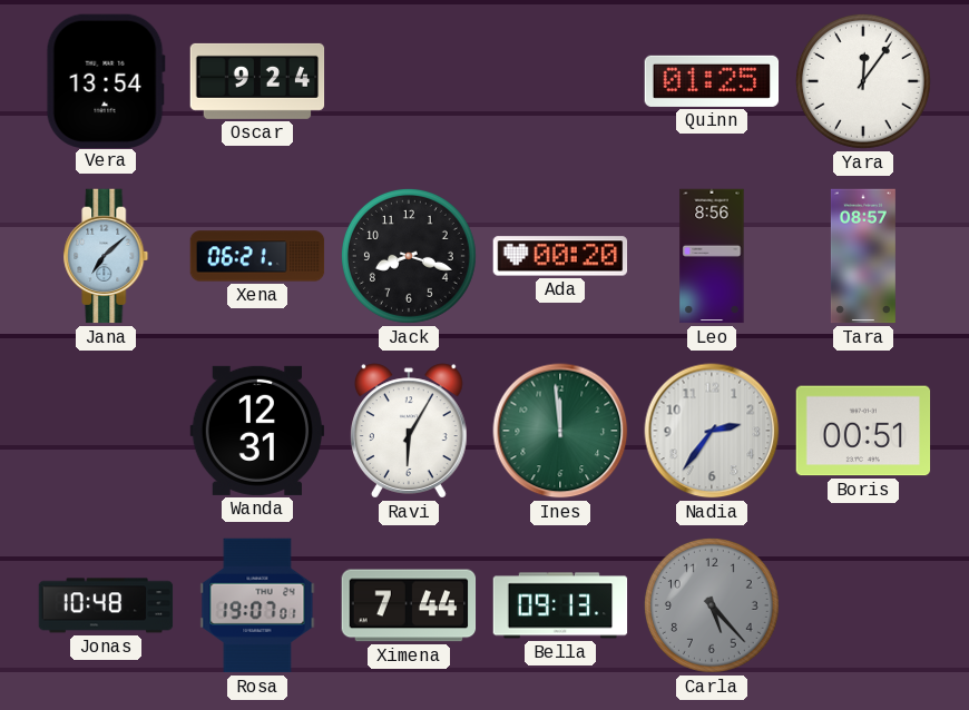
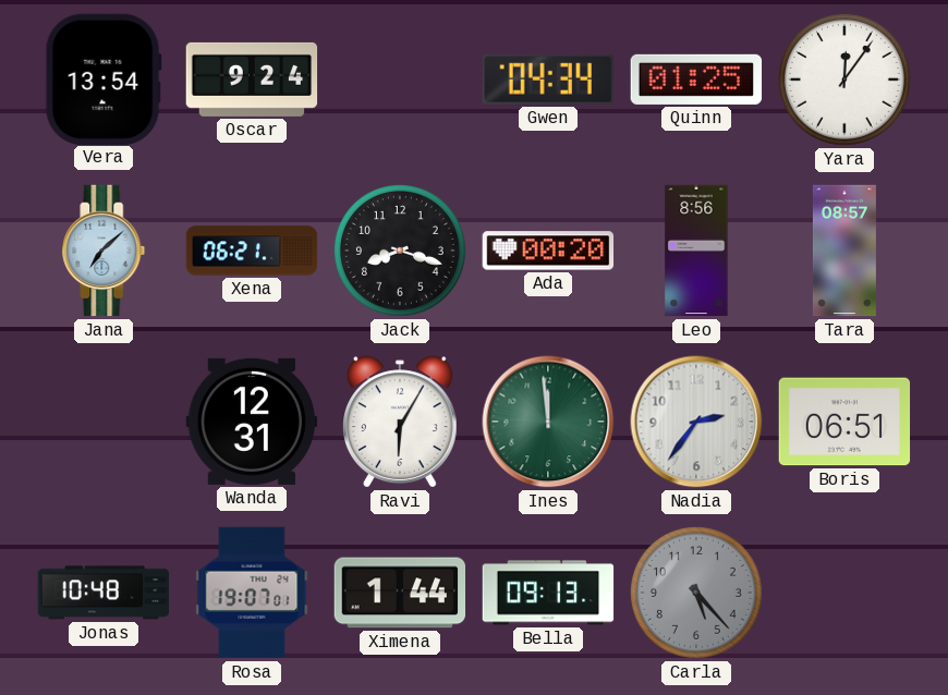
Gwen: none -> 04:34 (548, 80)
Boris: 00:51 -> 06:51 (844, 422)
Ximena: 7:44 -> 1:44 (400, 593)
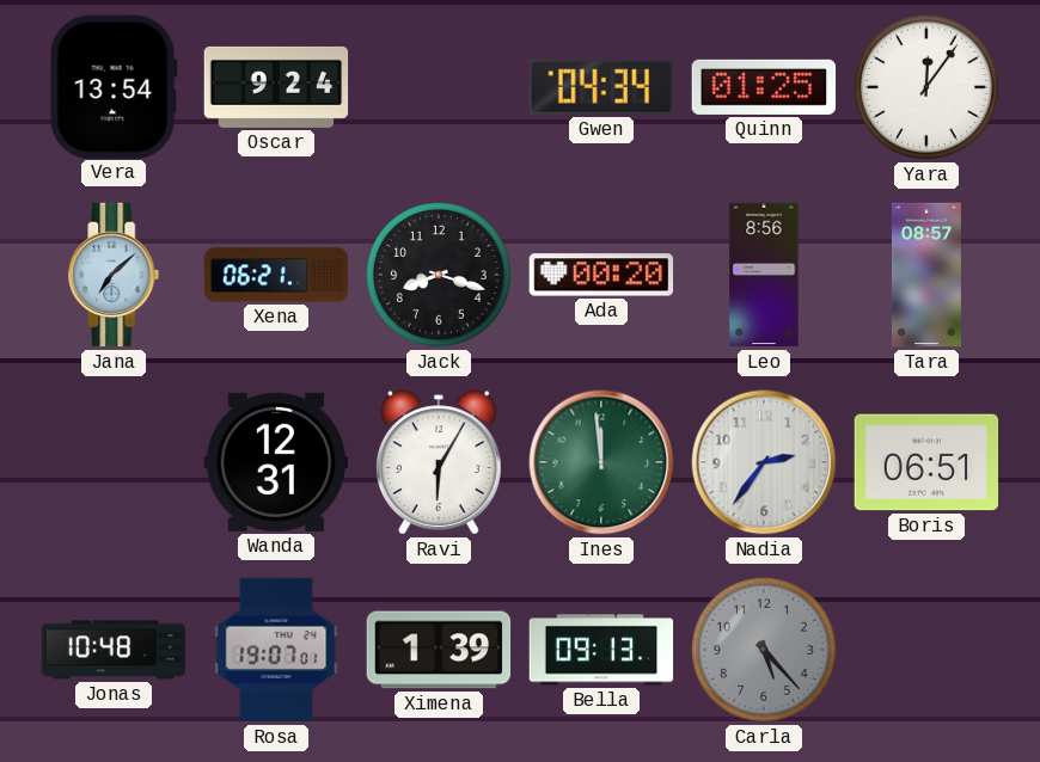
Ximena: 1:44 -> 1:39 (439, 650)
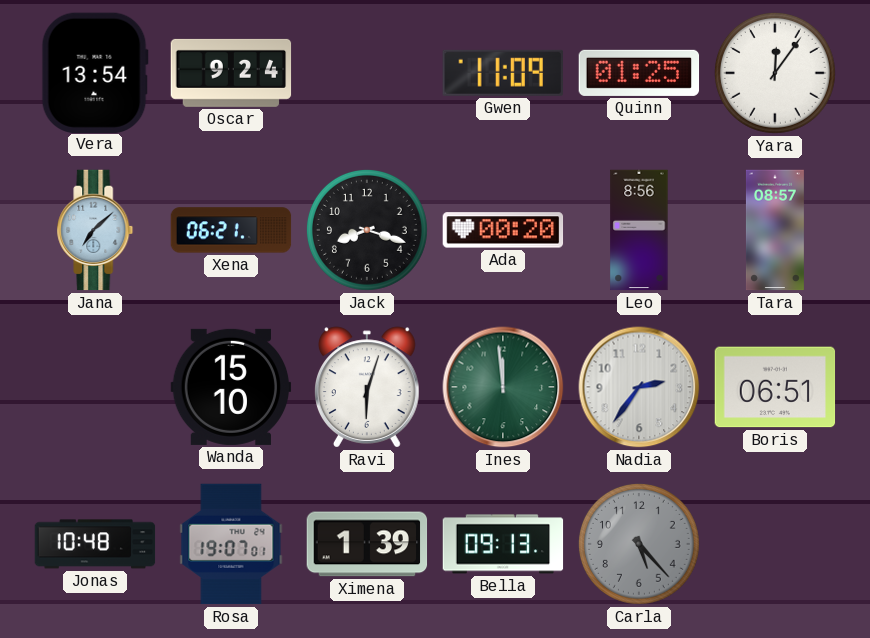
Gwen: 04:34 -> 11:09 (503, 73)
Wanda: 12:31 -> 15:10 (231, 387)
Ravi: 6:05 -> 6:03 (368, 387)
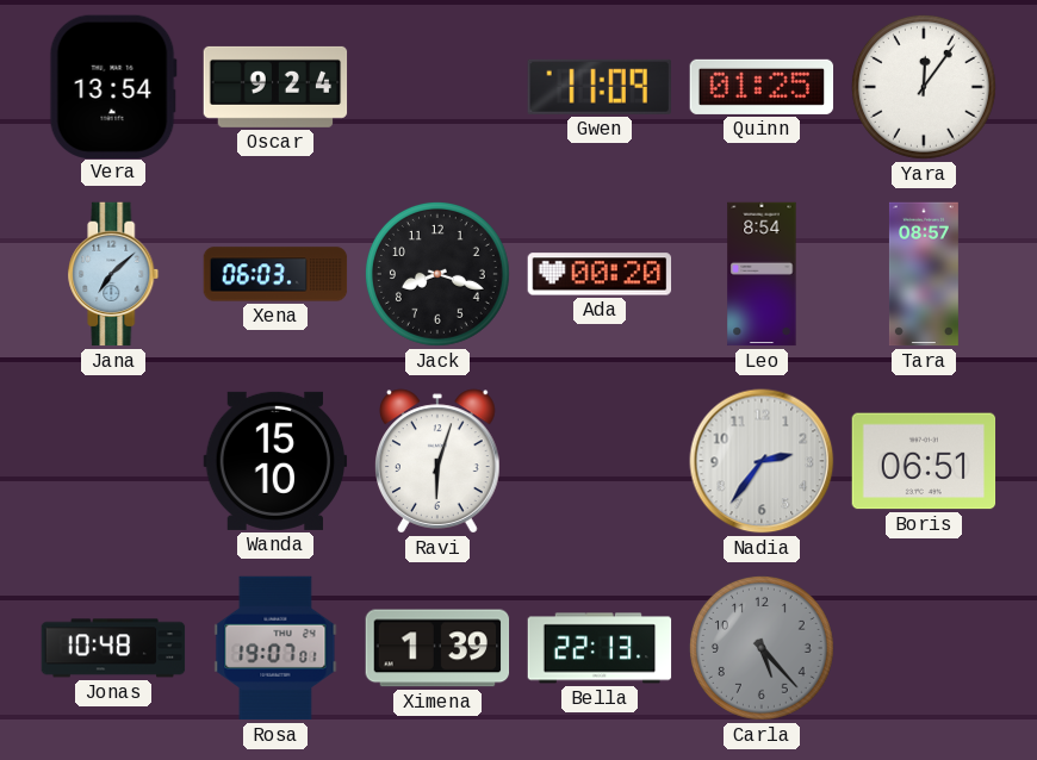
Xena: 06:21 -> 06:03 (275, 274)
Leo: 8:56 -> 8:54 (762, 274)
Ines: 11:59 -> none (503, 387)
Bella: 09:13 -> 22:13 (600, 648)
